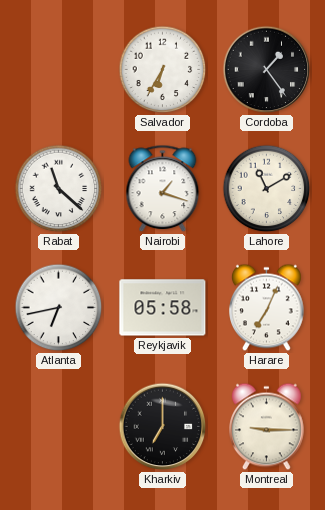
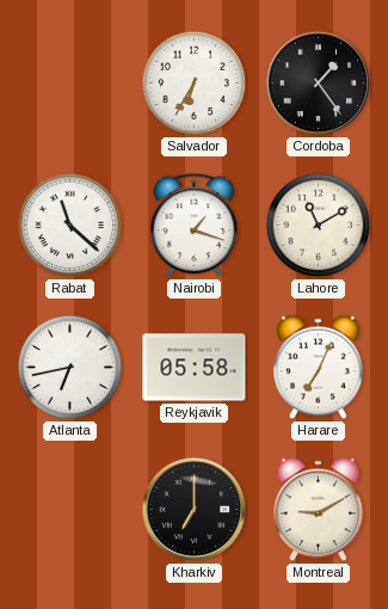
Montreal: 9:15 -> 9:10 (319, 510)
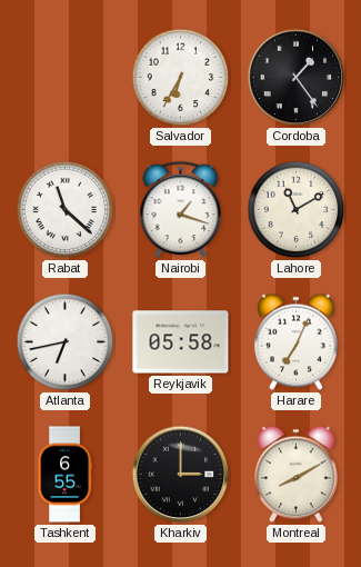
Tashkent: none -> 6:55 (64, 475)
Kharkiv: 7:00 -> 3:00 (181, 475)
Montreal: 9:10 -> 8:10 (297, 475)
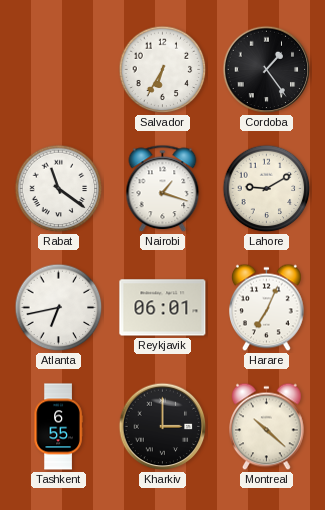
Rabat: 11:22 -> 11:21 (59, 189)
Lahore: 11:10 -> 9:10 (267, 189)
Reykjavik: 05:58 -> 06:01 (163, 308)
Montreal: 8:10 -> 10:22 (267, 427)
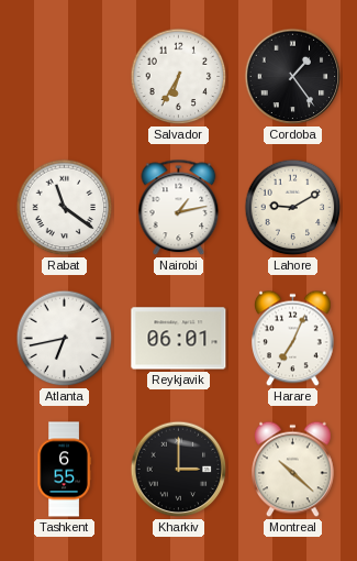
Nairobi: 1:18 -> 1:13 (179, 208)
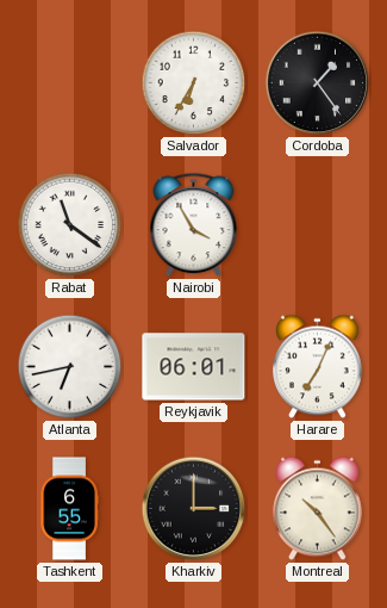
Nairobi: 1:13 -> 3:55 (194, 225)
Lahore: 9:10 -> none (293, 208)
Montreal: 10:22 -> 10:24 (318, 509)
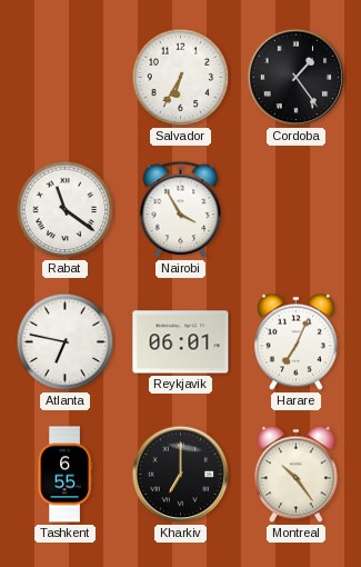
Atlanta: 6:43 -> 6:47 (66, 342)
Kharkiv: 3:00 -> 7:00 (181, 475)
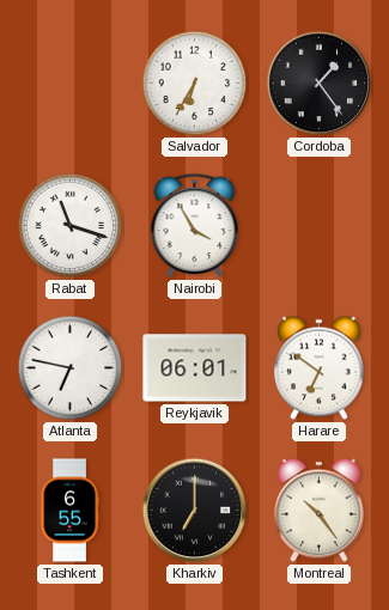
Rabat: 11:21 -> 11:18 (71, 226)
Harare: 7:04 -> 6:51 (320, 368)
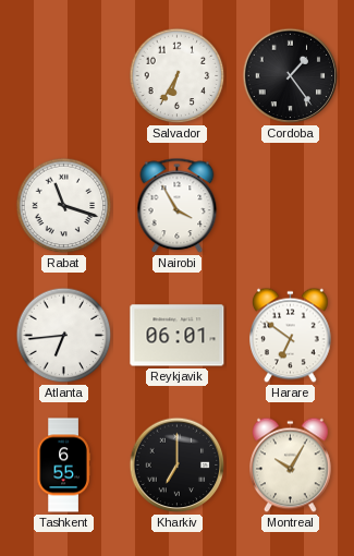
Atlanta: 6:47 -> 6:44 (64, 336)
Montreal: 10:24 -> 10:05 (291, 466)
